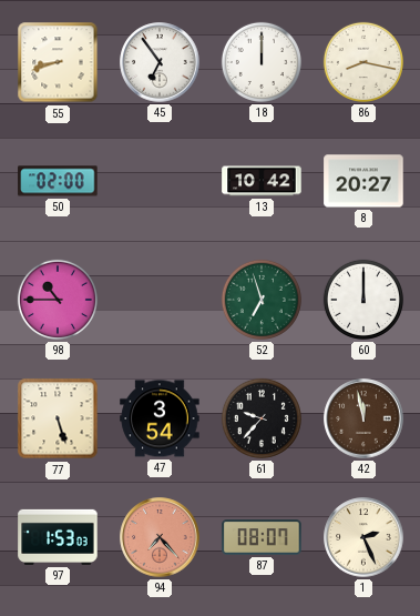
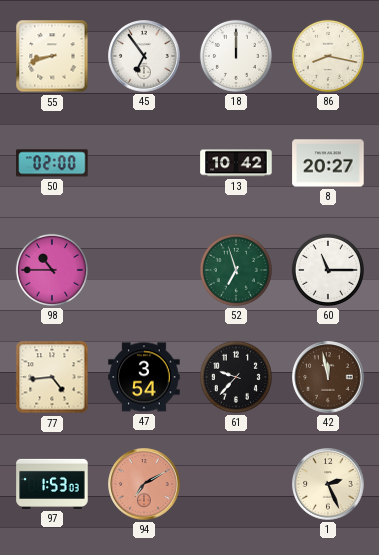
60: 12:00 -> 11:15 (328, 270)
77: 5:27 -> 4:44 (52, 377)
94: 7:23 -> 7:10 (144, 484)
87: 08:07 -> none (262, 537)
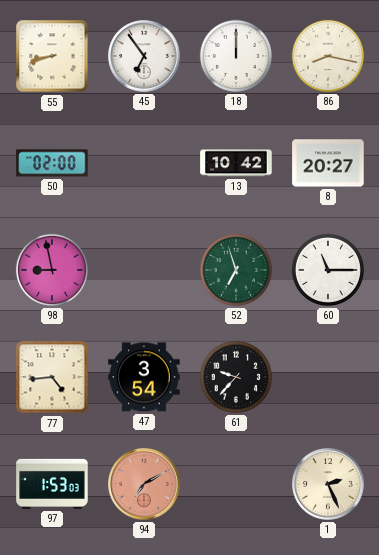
98: 10:45 -> 8:58 (52, 270)
42: 11:58 -> none (328, 377)
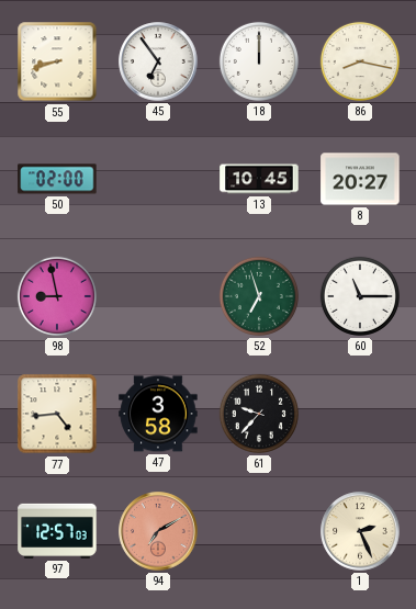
13: 10:42 -> 10:45 (259, 179)
47: 3:54 -> 3:58 (158, 414)
97: 1:53 -> 12:57 (57, 531)
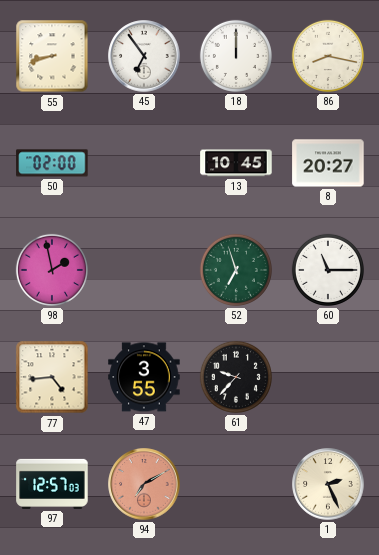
98: 8:58 -> 1:58 (52, 270)
47: 3:58 -> 3:55 (144, 377)
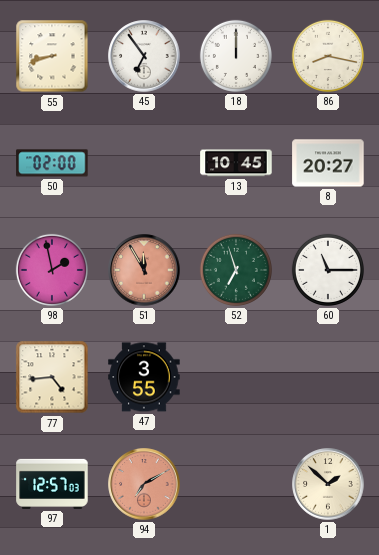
51: none -> 11:55 (144, 270)
61: 9:37 -> none (236, 377)
1: 2:26 -> 1:52 (328, 484)
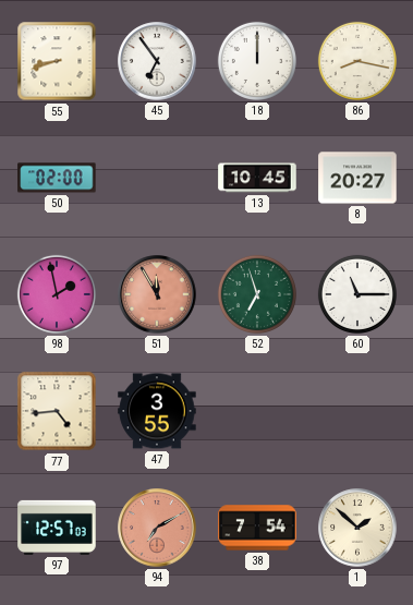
38: none -> 7:54 (257, 528)
